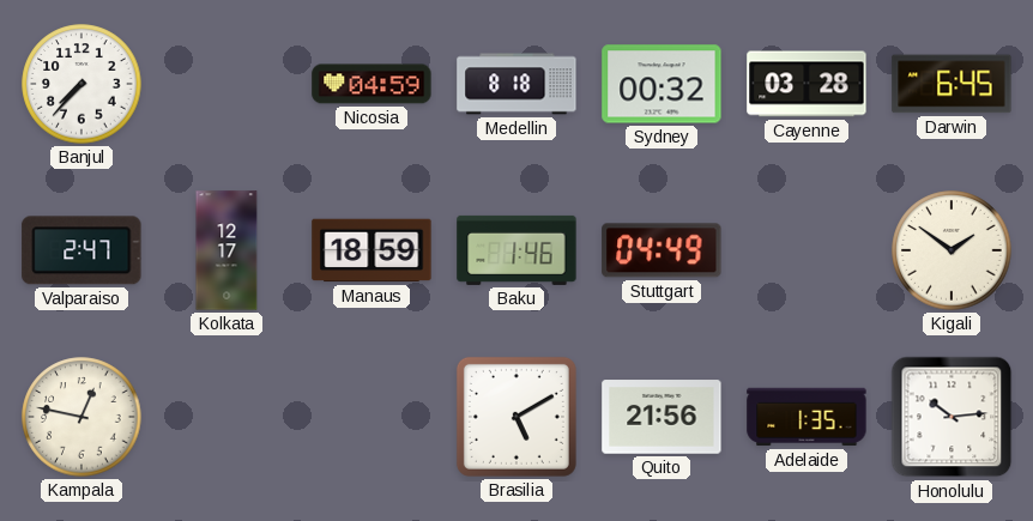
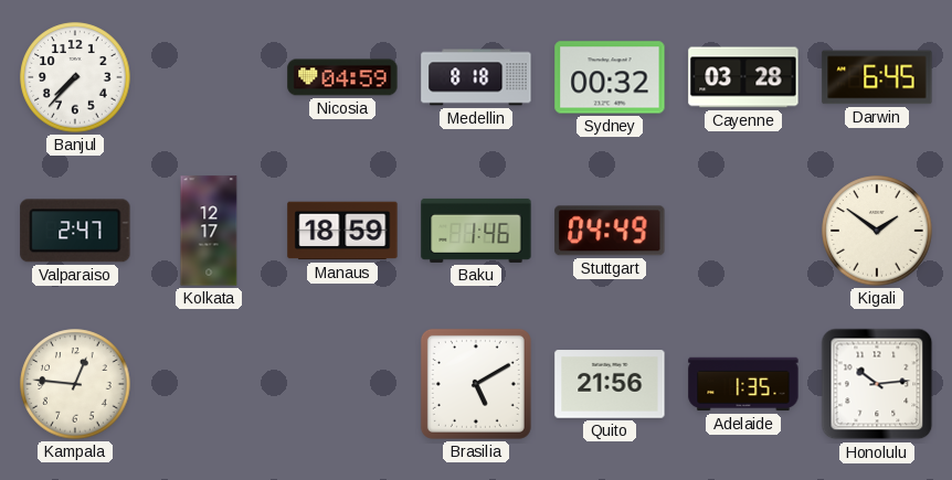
Kampala: 12:47 -> 12:46 (75, 384)
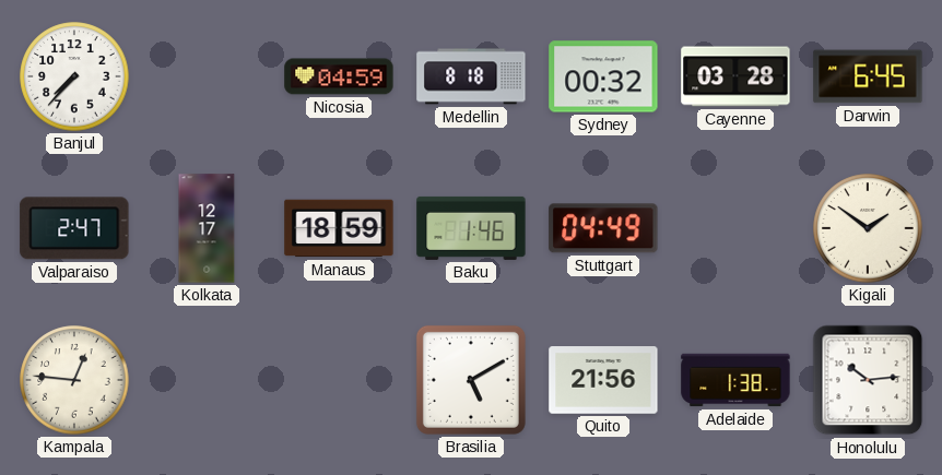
Adelaide: 1:35 -> 1:38 (735, 380)
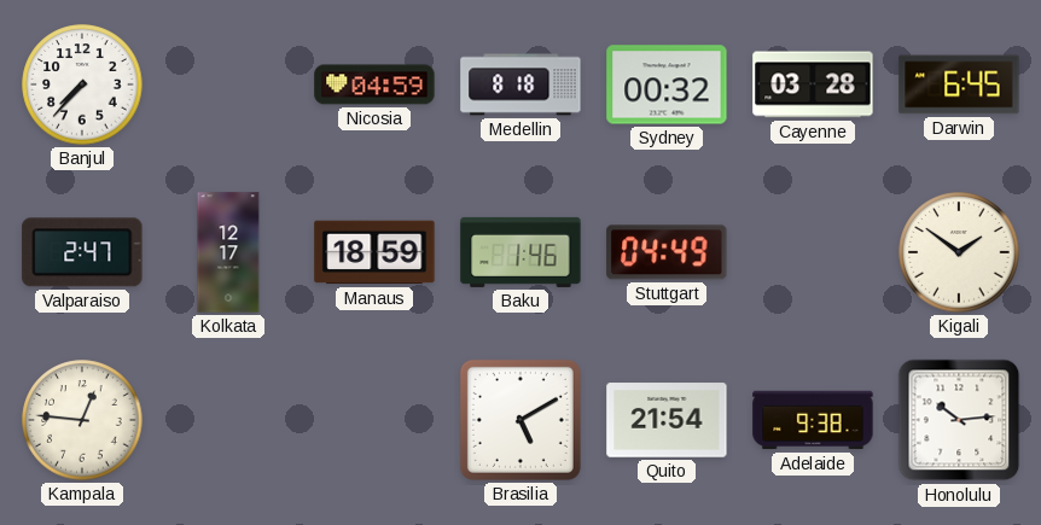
Quito: 21:56 -> 21:54 (667, 420)
Adelaide: 1:38 -> 9:38 (813, 420)
